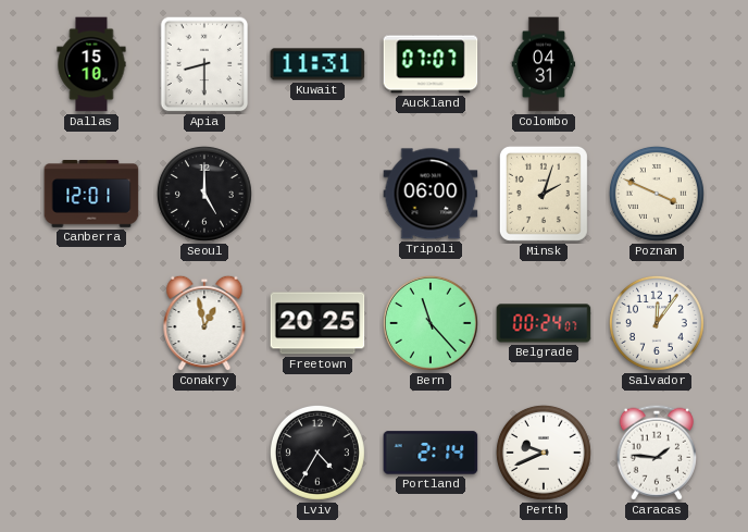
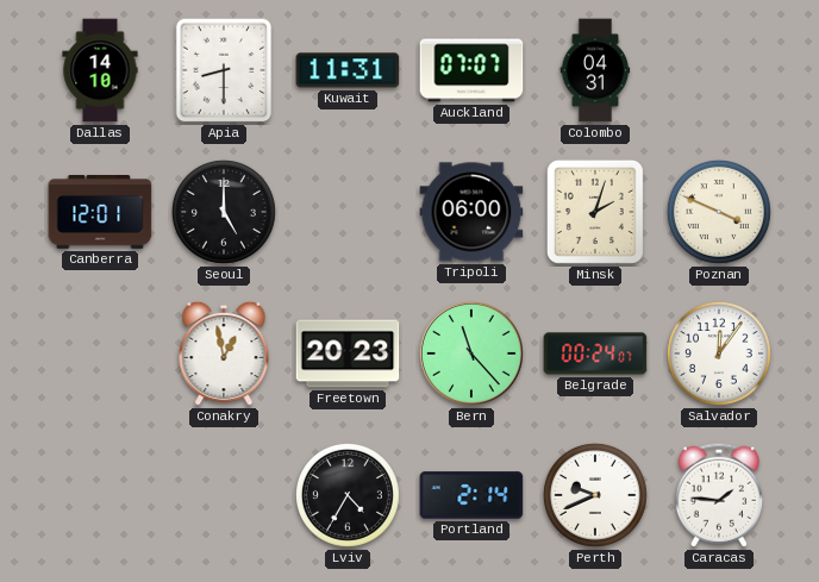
Dallas: 15:10 -> 14:10 (100, 70)
Freetown: 20:25 -> 20:23 (348, 353)
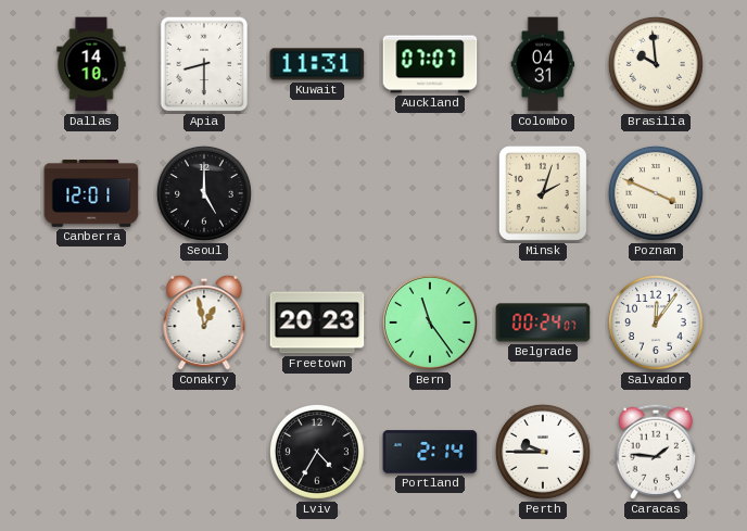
Brasilia: none -> 9:59 (656, 64)
Tripoli: 06:00 -> none (471, 212)
Bern: 11:23 -> 11:24 (430, 323)
Perth: 9:41 -> 9:45 (543, 452)
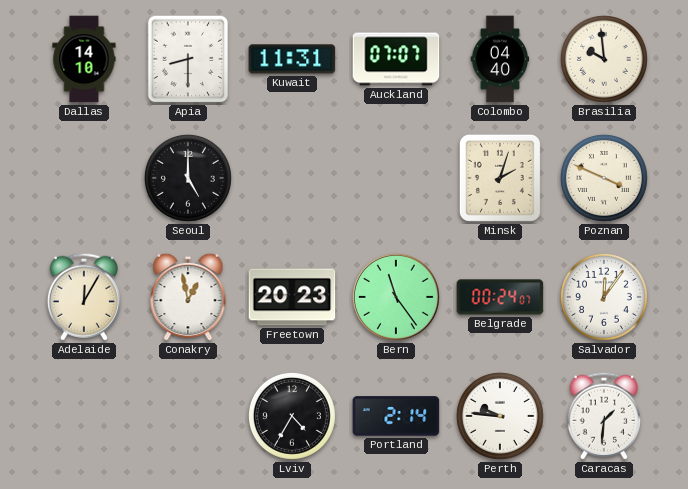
Colombo: 04:31 -> 04:40 (500, 59)
Canberra: 12:01 -> none (91, 193)
Adelaide: none -> 12:05 (84, 297)
Perth: 9:45 -> 9:46 (500, 416)
Caracas: 1:46 -> 1:31 (604, 416)
